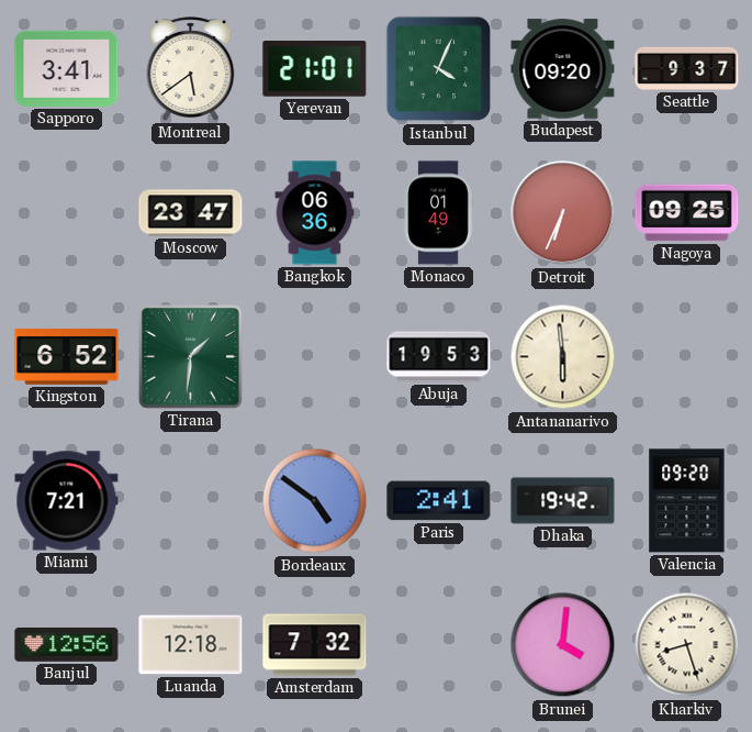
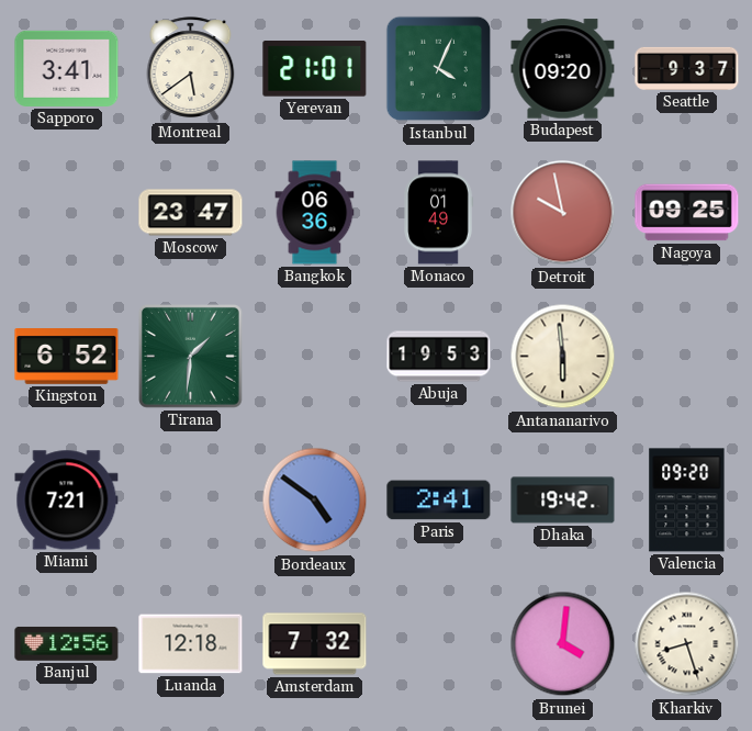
Detroit: 6:34 -> 9:58 (563, 213)
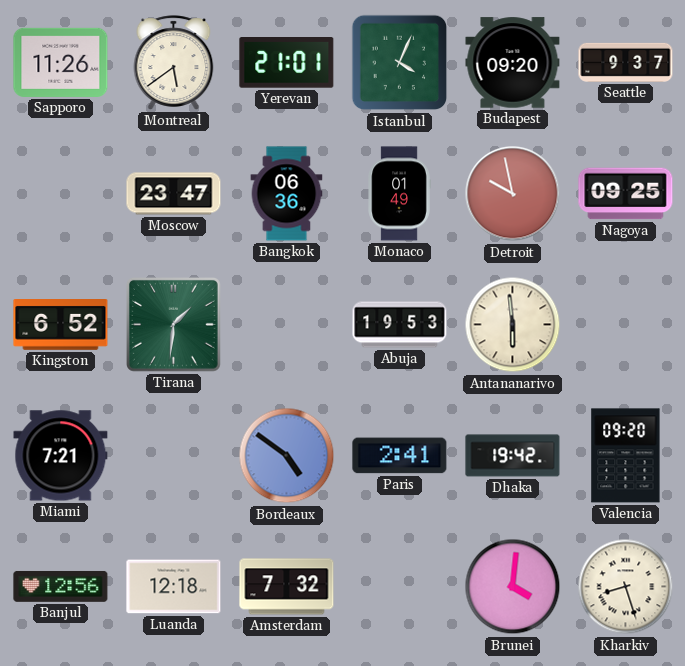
Sapporo: 3:41 -> 11:26 (61, 62)
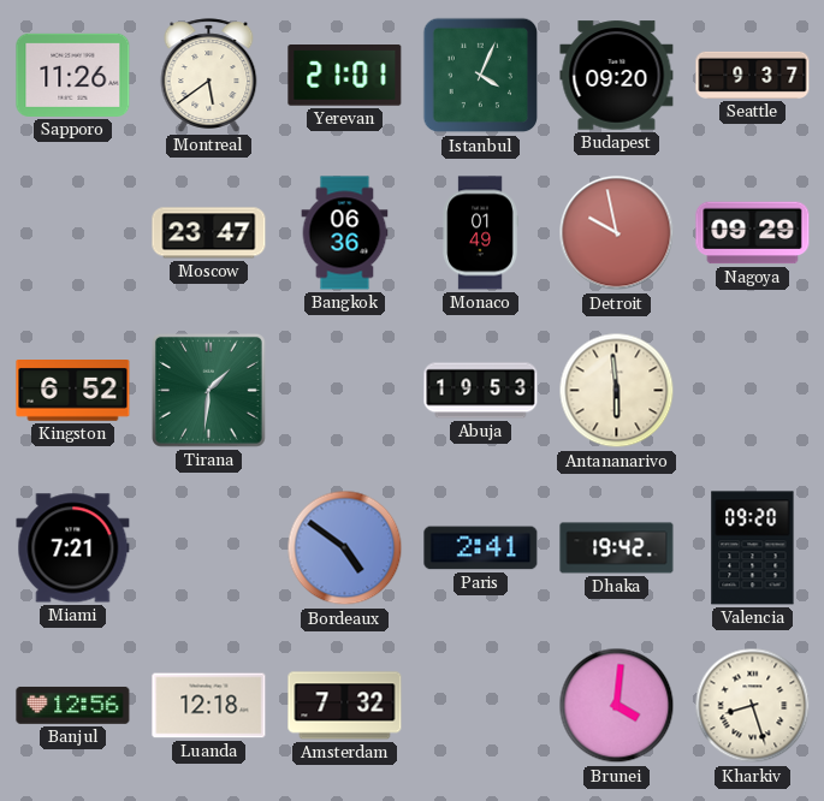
Nagoya: 09:25 -> 09:29 (753, 233)
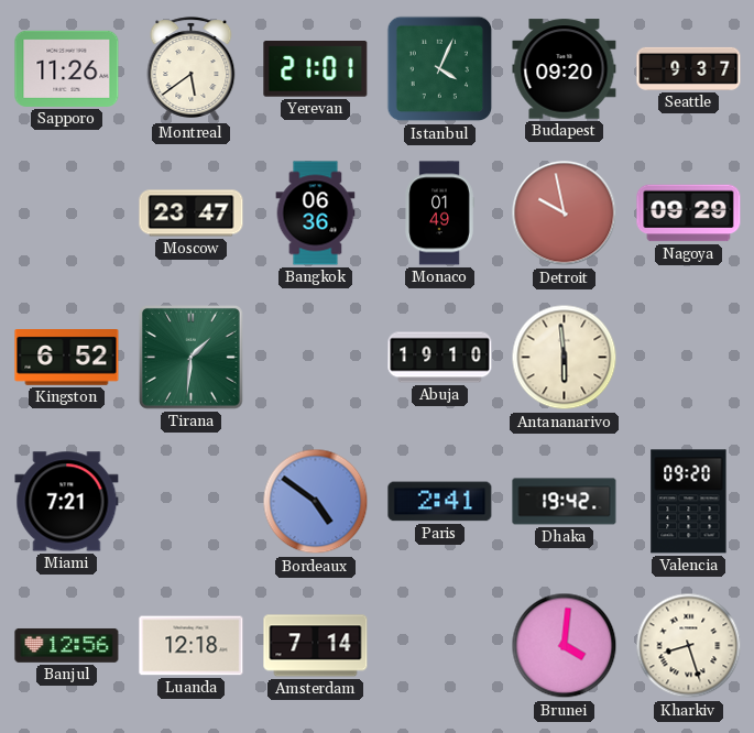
Abuja: 19:53 -> 19:10 (440, 358)
Amsterdam: 7:32 -> 7:14 (316, 646)
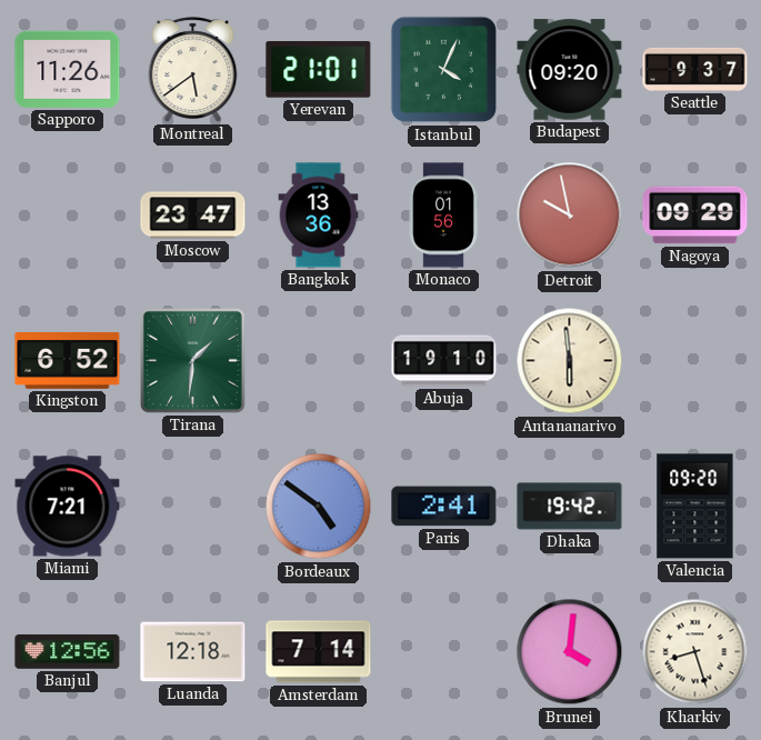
Bangkok: 06:36 -> 13:36 (319, 216)
Monaco: 01:49 -> 01:56 (443, 216)
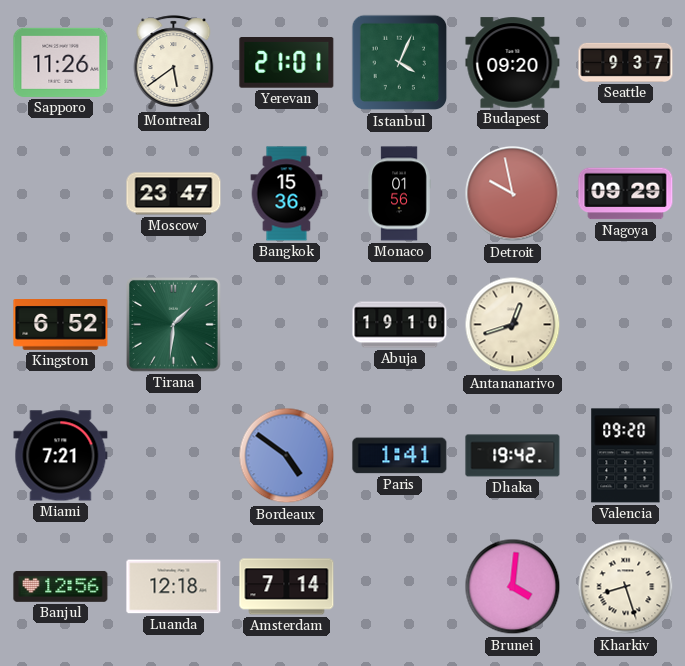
Bangkok: 13:36 -> 15:36 (287, 194)
Antananarivo: 5:59 -> 12:42 (513, 325)
Paris: 2:41 -> 1:41 (400, 456)
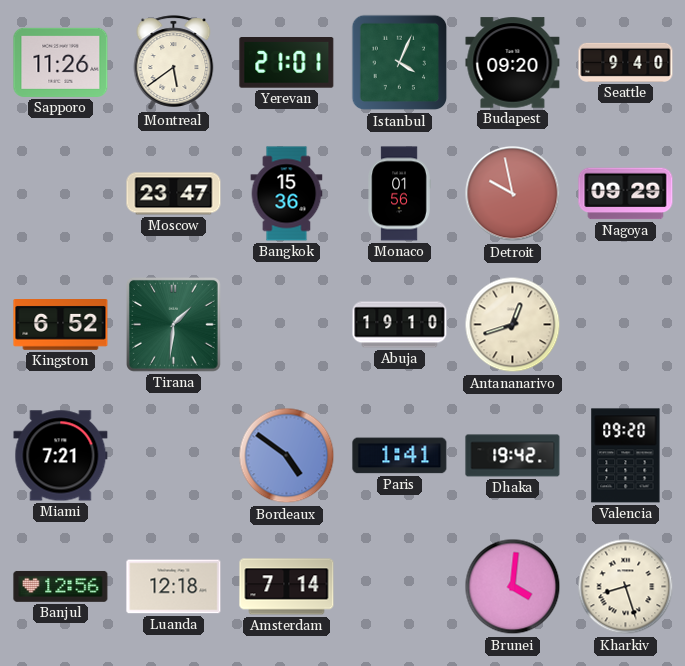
Seattle: 9:37 -> 9:40 (626, 62)
